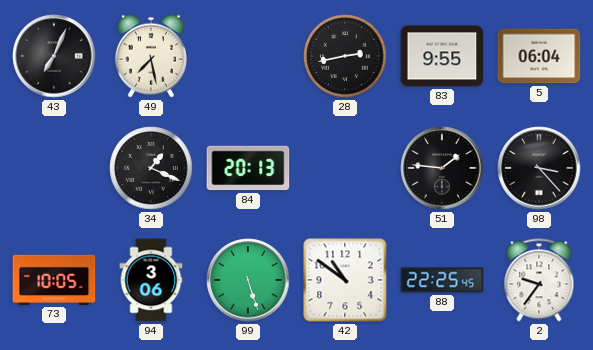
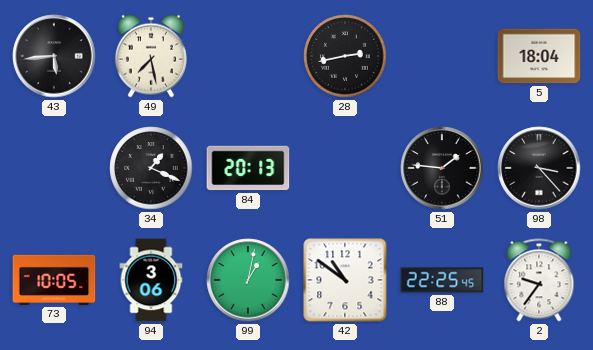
43: 7:04 -> 5:44 (54, 56)
83: 9:55 -> none (442, 56)
5: 06:04 -> 18:04 (539, 56)
99: 5:27 -> 1:02 (248, 280)
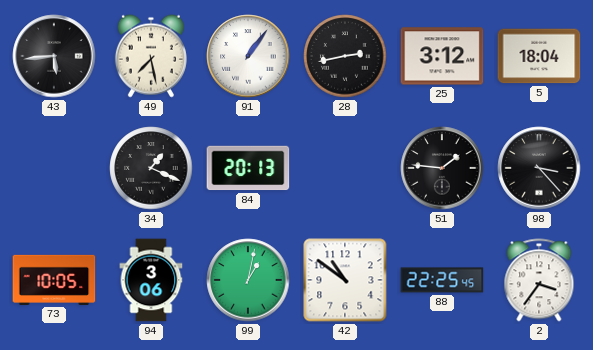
91: none -> 1:06 (248, 56)
25: none -> 3:12 (442, 56)
2: 9:36 -> 3:36 (539, 280)
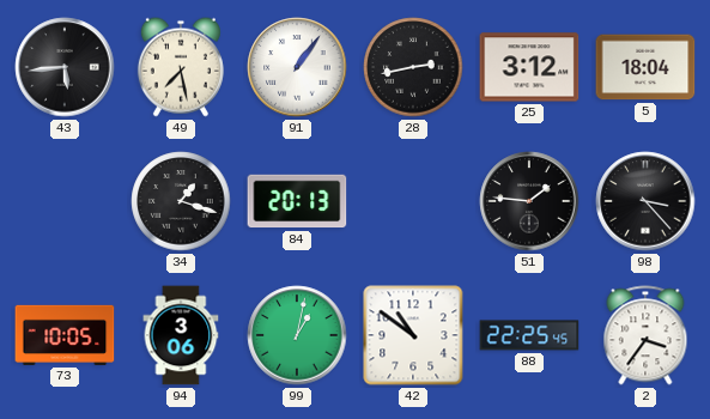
34: 1:19 -> 1:18 (181, 201)
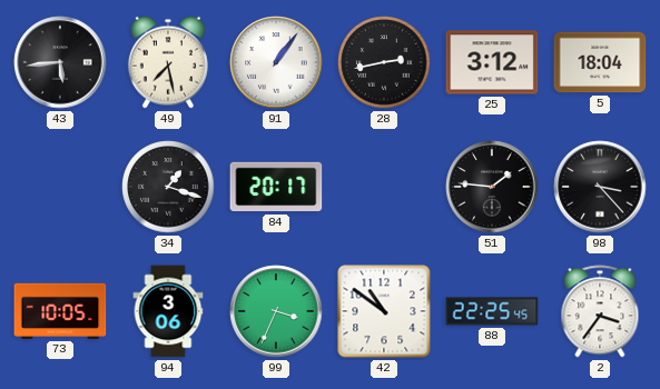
84: 20:13 -> 20:17 (276, 187)
99: 1:02 -> 3:34 (276, 311)
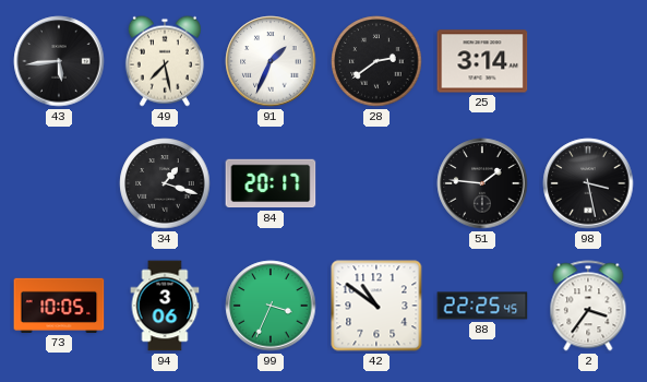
91: 1:06 -> 1:34 (271, 61)
28: 2:43 -> 2:39 (376, 61)
25: 3:12 -> 3:14 (482, 61)
5: 18:04 -> none (600, 62)
98: 3:23 -> 3:28 (588, 183)
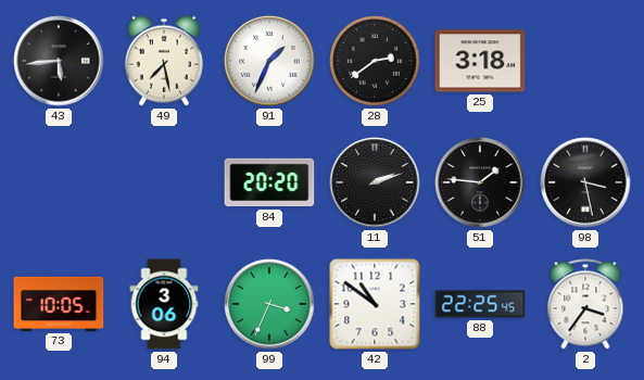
25: 3:14 -> 3:18 (480, 61)
34: 1:18 -> none (165, 183)
84: 20:17 -> 20:20 (269, 182)
11: none -> 2:12 (375, 182)
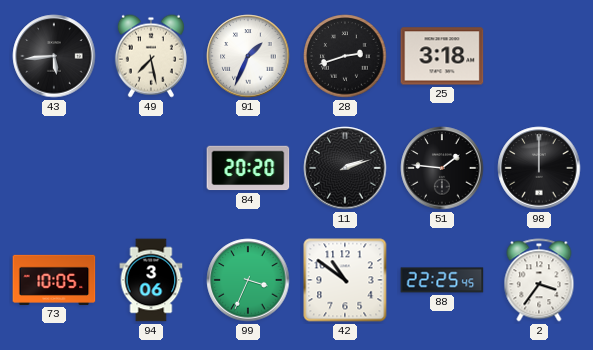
28: 2:39 -> 2:42 (345, 56)
98: 3:28 -> 12:00 (539, 168)
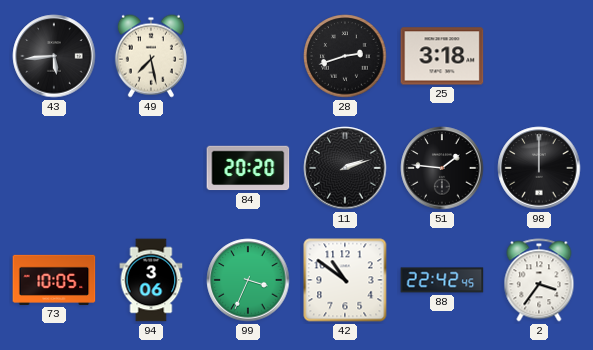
91: 1:34 -> none (248, 56)
88: 22:25 -> 22:42 (442, 280)
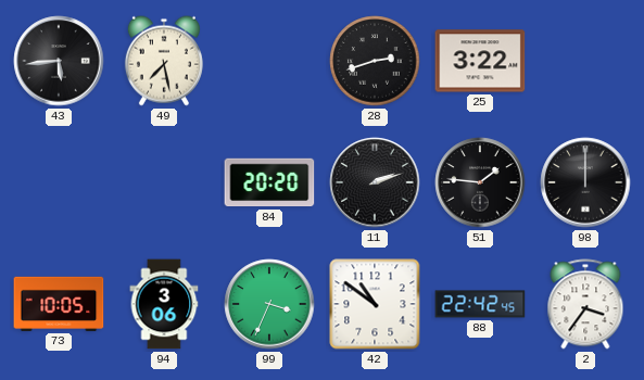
25: 3:18 -> 3:22 (480, 61)
